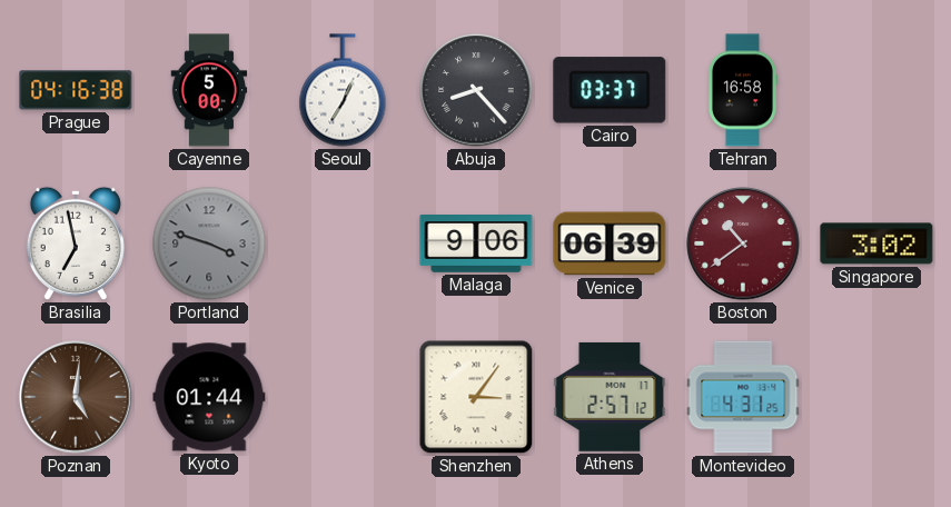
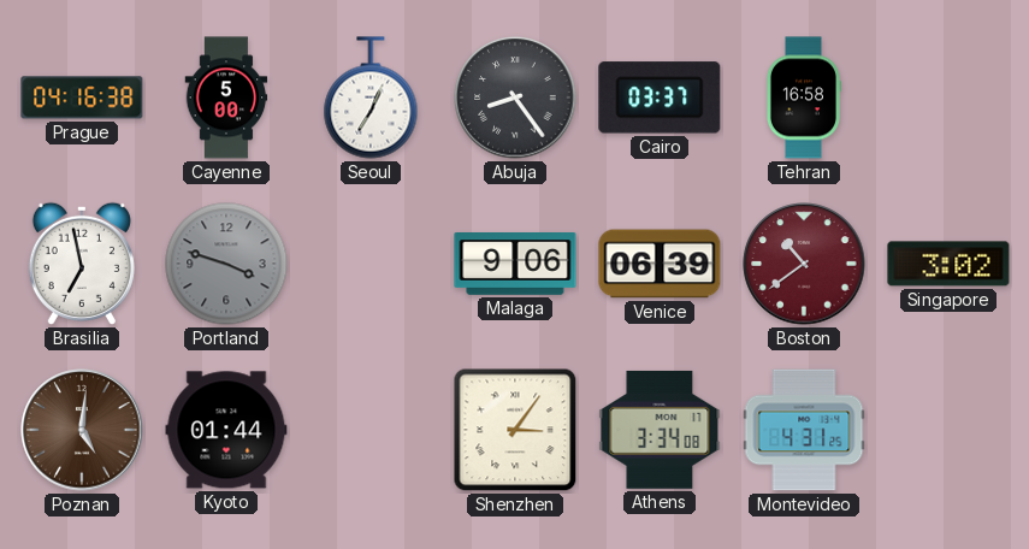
Abuja: 8:23 -> 8:24 (515, 98)
Athens: 2:57 -> 3:34 (660, 430)
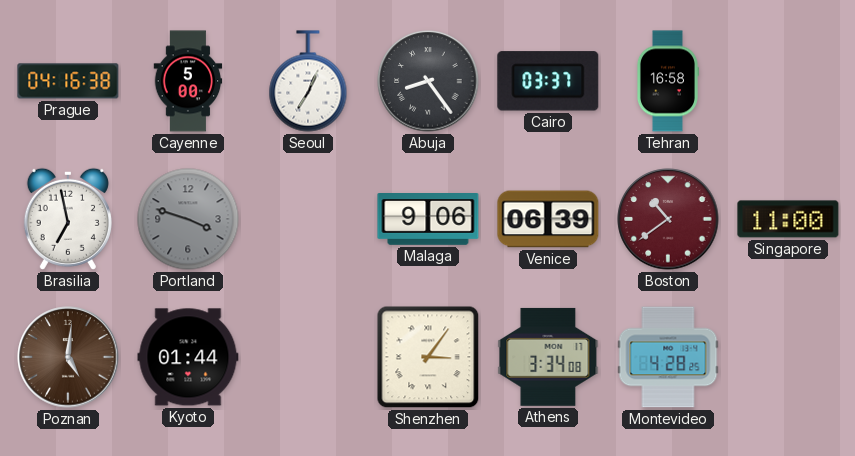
Singapore: 3:02 -> 11:00 (788, 219)
Montevideo: 4:31 -> 4:28 (668, 357)
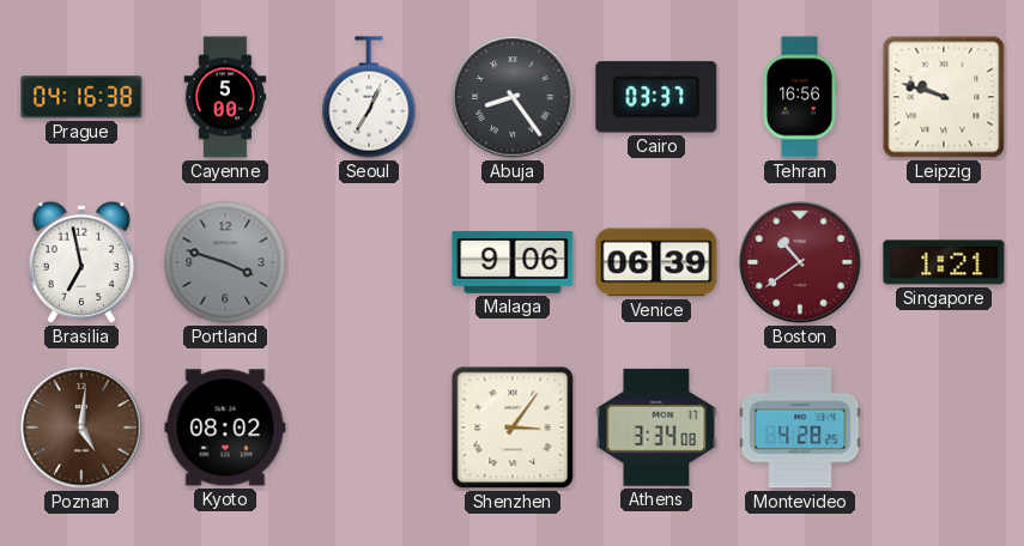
Tehran: 16:58 -> 16:56 (799, 97)
Leipzig: none -> 9:48 (944, 97)
Singapore: 11:00 -> 1:21 (944, 262)
Kyoto: 01:44 -> 08:02 (225, 427)
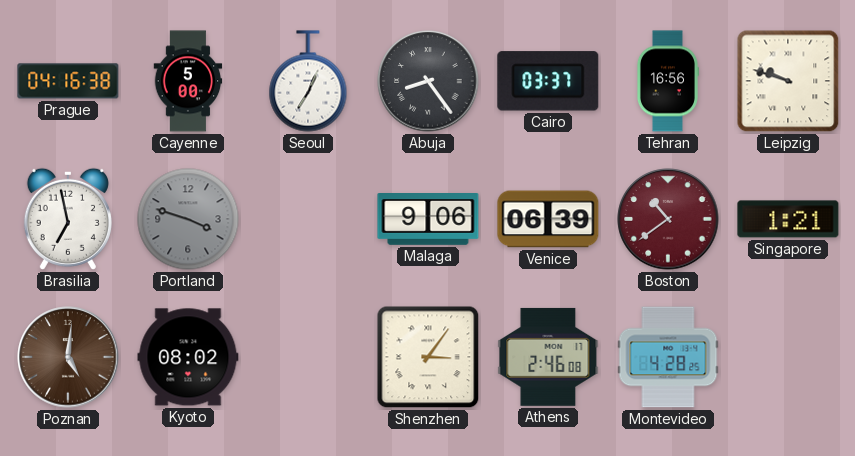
Athens: 3:34 -> 2:46 (548, 357)
